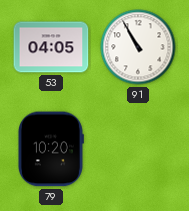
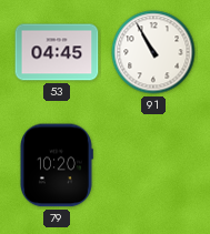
53: 04:05 -> 04:45 (57, 52)
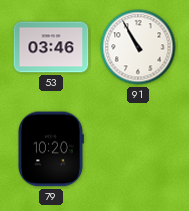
53: 04:45 -> 03:46 (51, 47)
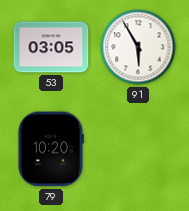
53: 03:46 -> 03:05 (51, 47)
91: 10:55 -> 5:55 (138, 47)
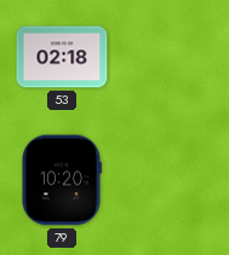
53: 03:05 -> 02:18 (62, 57)
91: 5:55 -> none (138, 47)
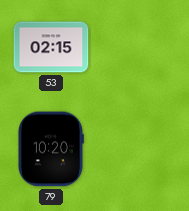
53: 02:18 -> 02:15 (51, 47)
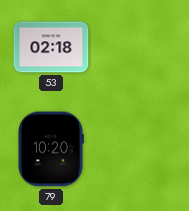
53: 02:15 -> 02:18 (51, 47)
